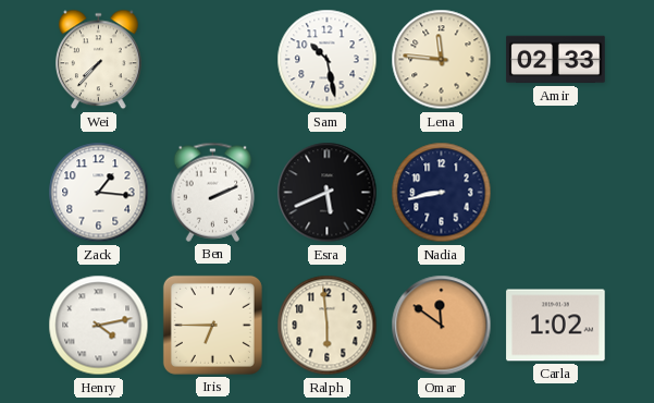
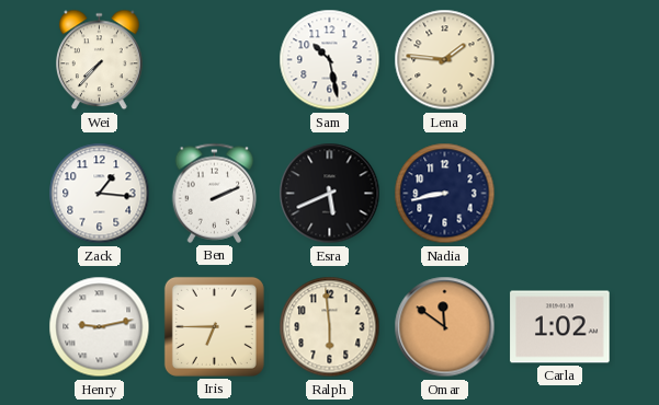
Lena: 11:46 -> 1:46 (445, 60)
Amir: 02:33 -> none (556, 60)
Henry: 4:13 -> 9:13 (100, 327)
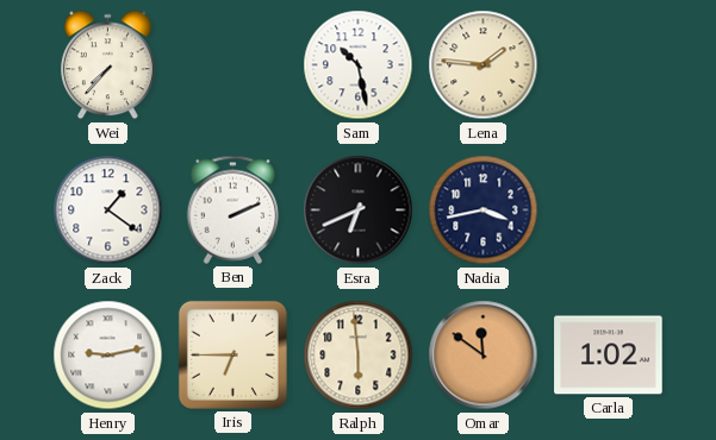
Zack: 1:16 -> 1:21 (108, 210)
Esra: 5:41 -> 6:41 (359, 210)
Nadia: 8:43 -> 3:43 (484, 210)
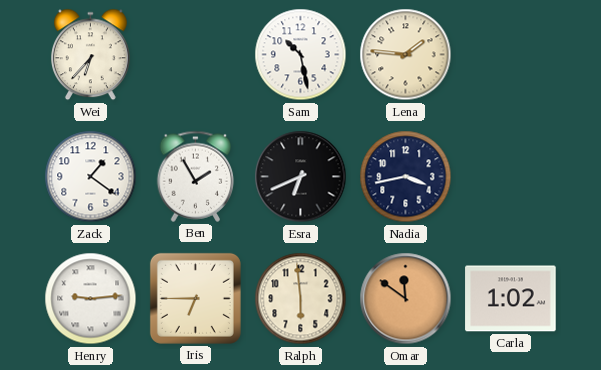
Wei: 7:37 -> 6:37 (91, 55)
Ben: 2:11 -> 1:55 (196, 176)
Henry: 9:13 -> 9:14 (91, 299)
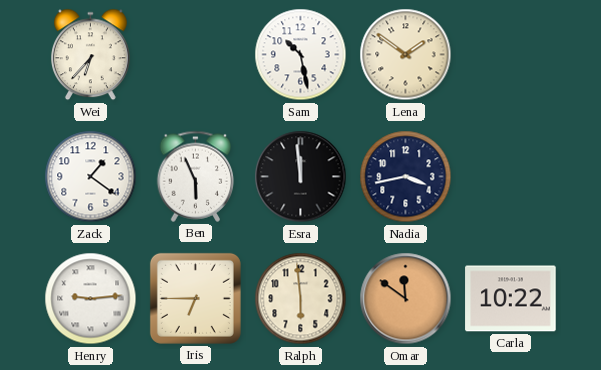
Lena: 1:46 -> 1:51 (406, 55)
Ben: 1:55 -> 5:56 (196, 176)
Esra: 6:41 -> 11:59 (301, 177)
Carla: 1:02 -> 10:22 (511, 299)
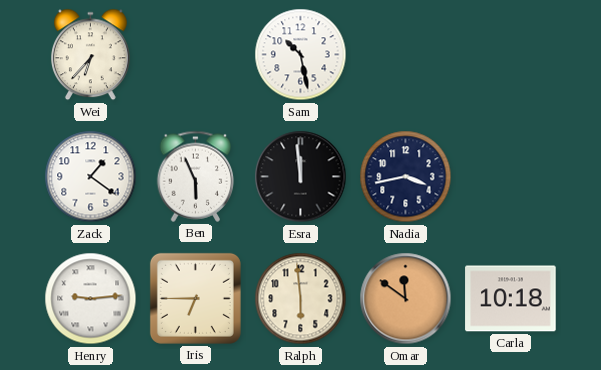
Lena: 1:51 -> none (406, 55)
Carla: 10:22 -> 10:18 (511, 299)
